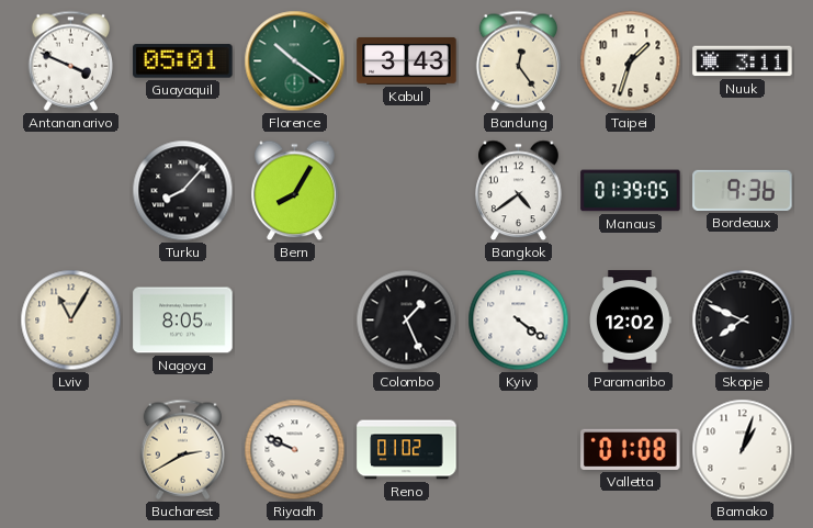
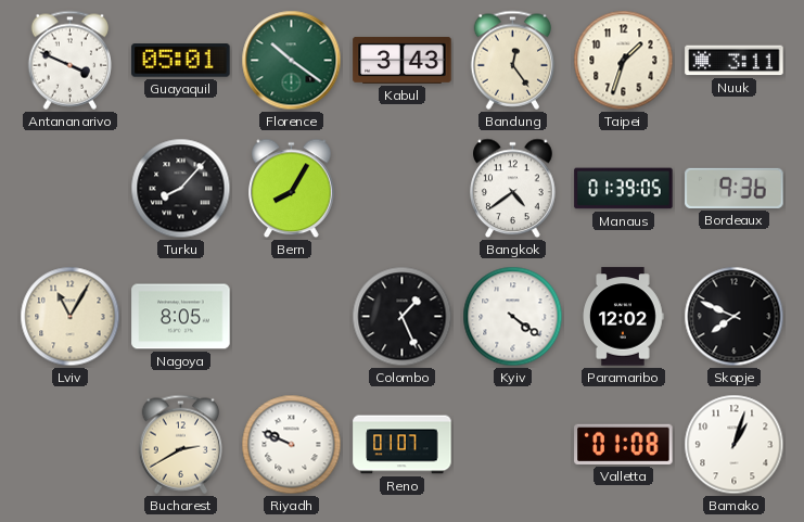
Reno: 01:02 -> 01:07 (403, 445)
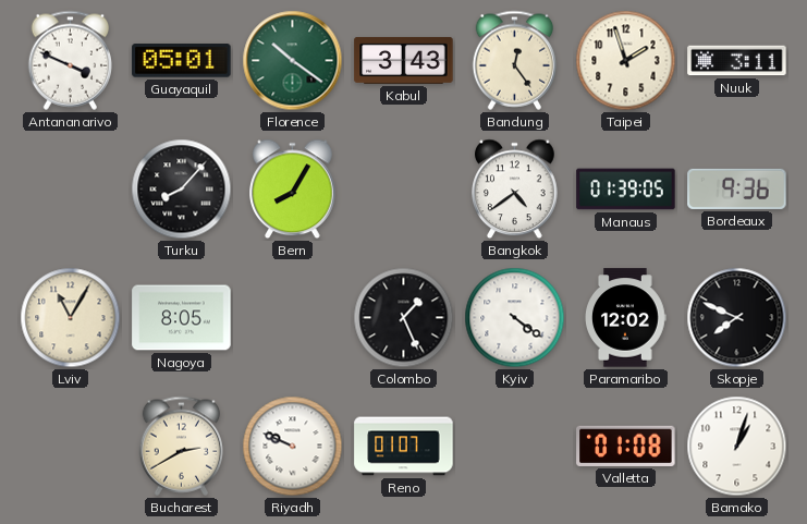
Taipei: 1:33 -> 1:57 (626, 61)
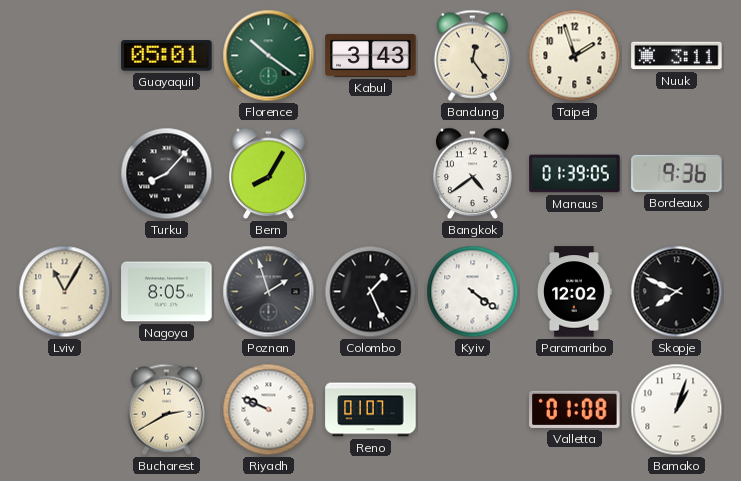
Antananarivo: 3:49 -> none (70, 60)
Poznan: none -> 1:57 (269, 292)
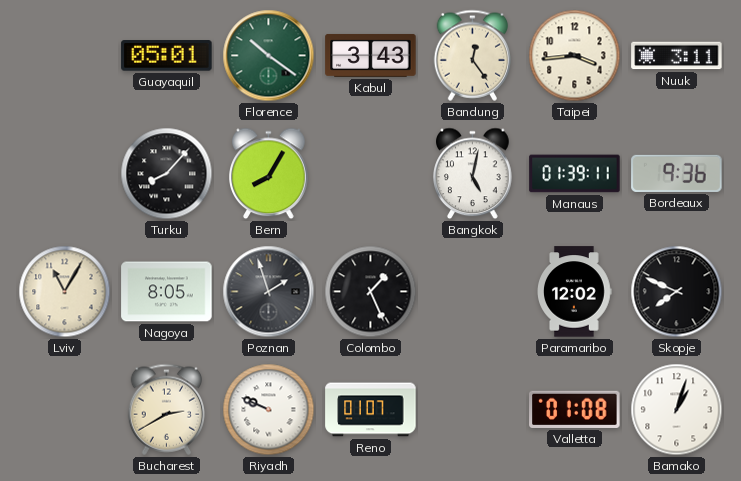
Taipei: 1:57 -> 3:44 (575, 56)
Bangkok: 4:39 -> 5:02 (473, 174)
Manaus: 01:39:05 -> 01:39:11 (575, 174)
Kyiv: 4:21 -> none (473, 292)
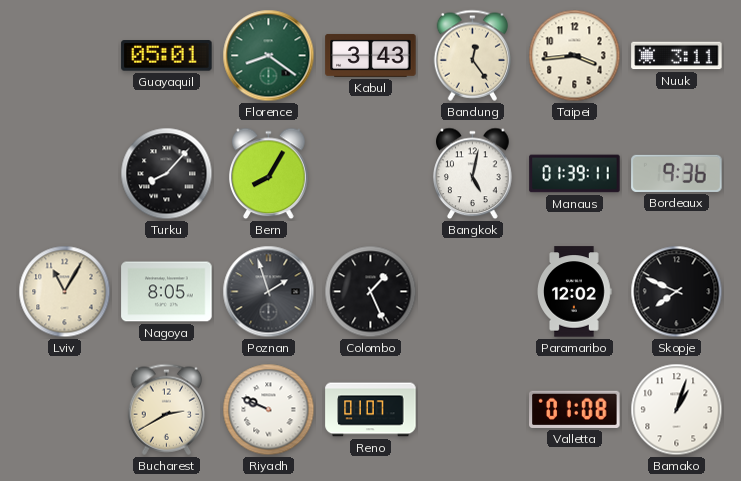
Florence: 10:21 -> 8:21 (269, 56)
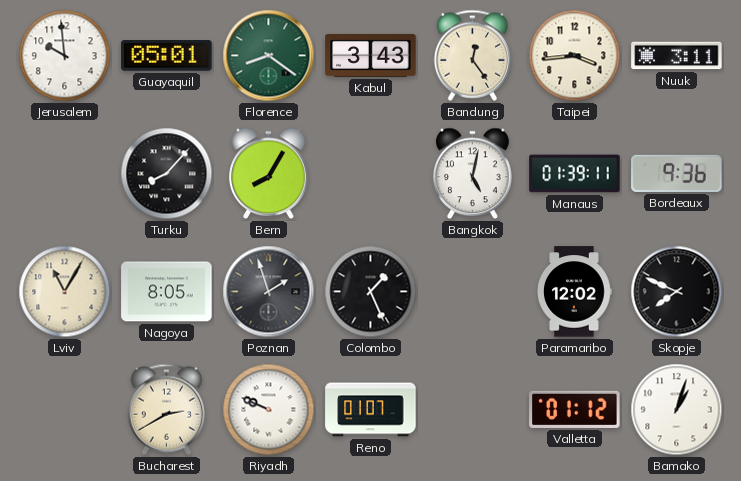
Jerusalem: none -> 9:59 (65, 56)
Valletta: 01:08 -> 01:12 (575, 409)
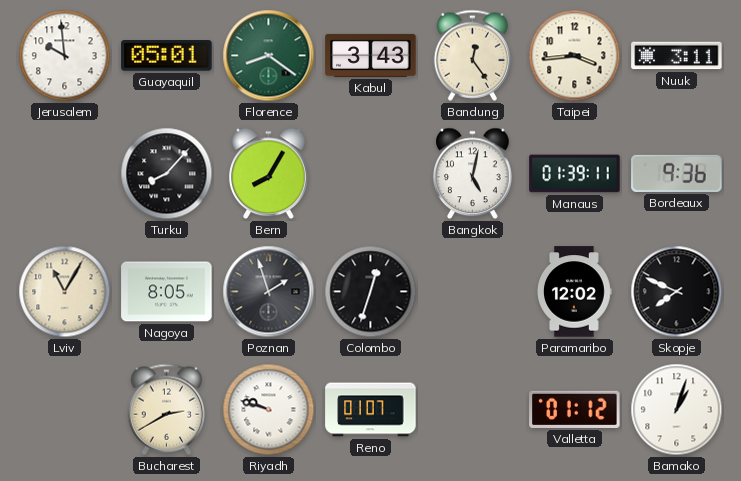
Colombo: 1:26 -> 12:33 (371, 292)
Riyadh: 9:49 -> 9:48 (269, 410)
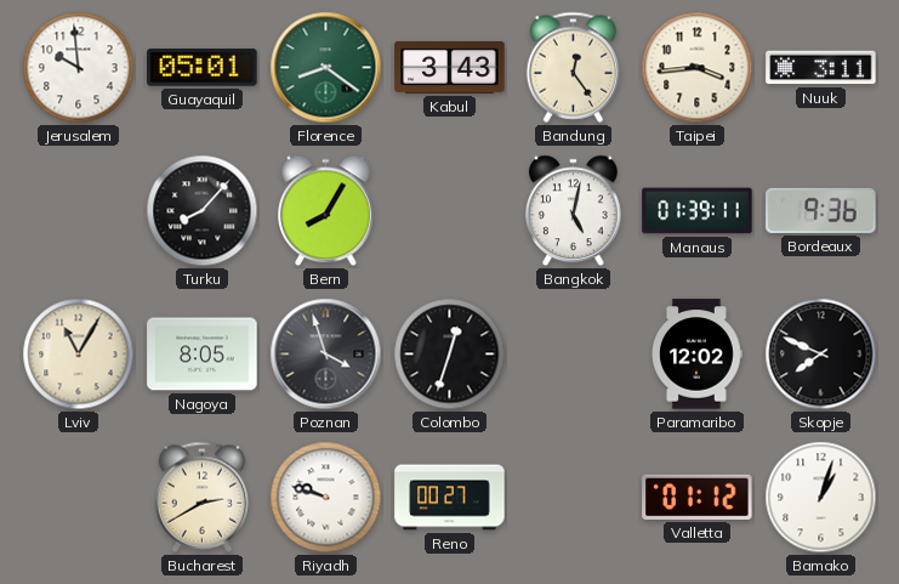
Poznan: 1:57 -> 3:57 (326, 355)
Reno: 01:07 -> 00:27 (450, 498)
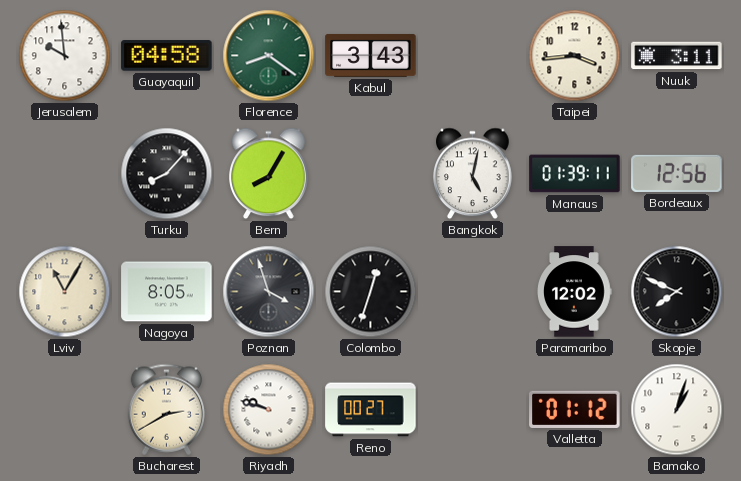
Guayaquil: 05:01 -> 04:58 (167, 56)
Bandung: 12:24 -> none (573, 67)
Bordeaux: 9:36 -> 12:56 (677, 173)
